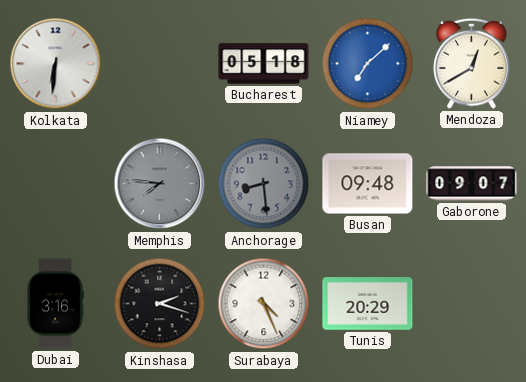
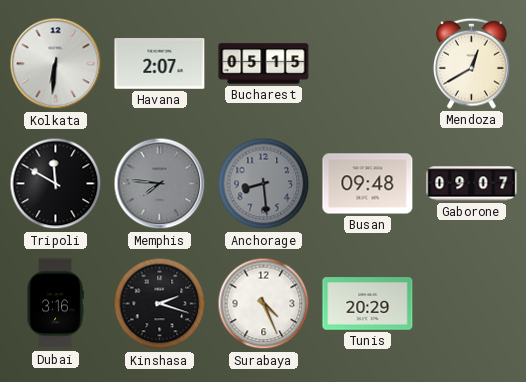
Havana: none -> 2:07 (160, 64)
Bucharest: 05:18 -> 05:15 (264, 64)
Niamey: 7:08 -> none (368, 64)
Tripoli: none -> 11:50 (56, 184)
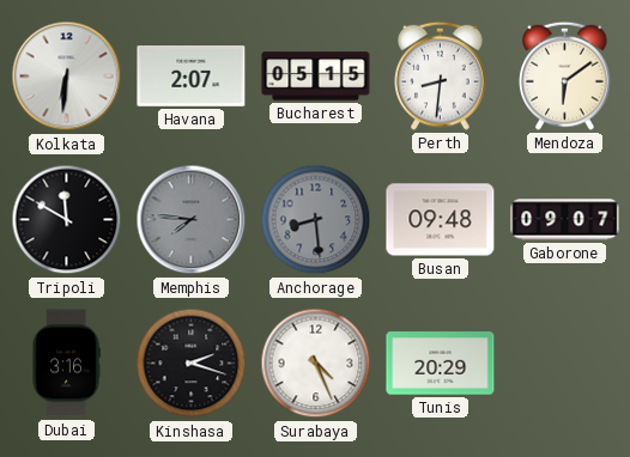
Perth: none -> 8:31 (441, 75)
Mendoza: 12:40 -> 6:09 (565, 75)
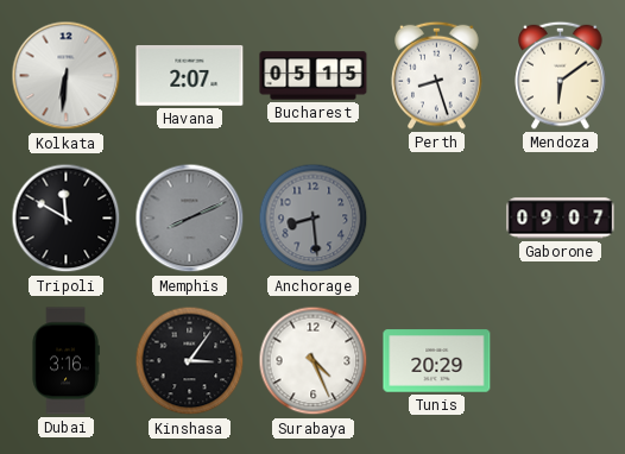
Perth: 8:31 -> 8:27 (437, 75)
Memphis: 7:46 -> 8:11 (190, 219)
Busan: 09:48 -> none (441, 220)
Kinshasa: 2:18 -> 3:06 (190, 361)
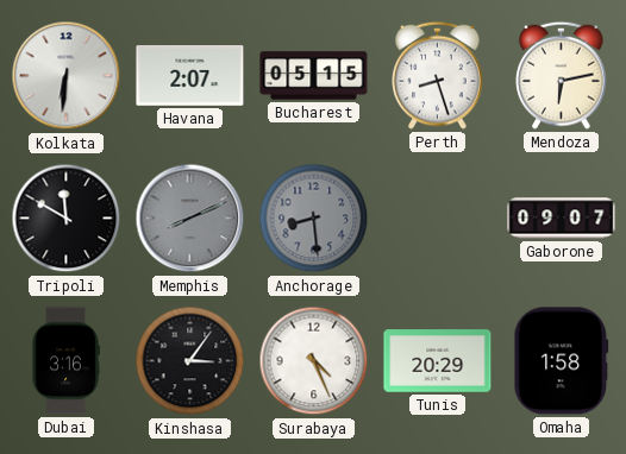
Mendoza: 6:09 -> 6:13 (562, 75)
Omaha: none -> 1:58 (562, 361)
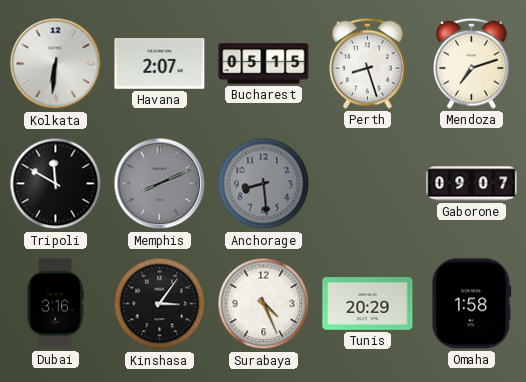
Mendoza: 6:13 -> 7:12 (472, 63)
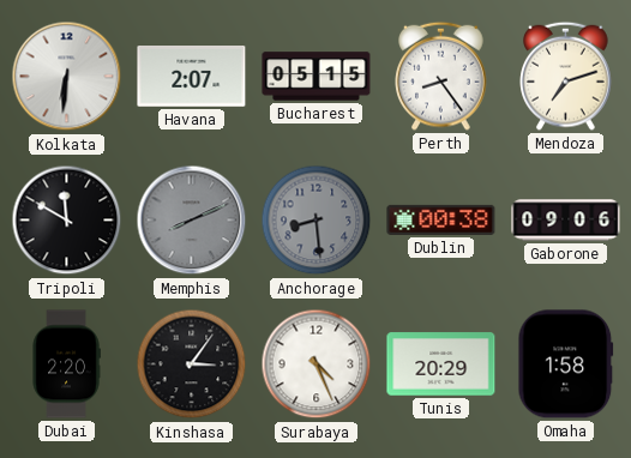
Perth: 8:27 -> 8:24 (441, 76)
Dublin: none -> 00:38 (441, 219)
Gaborone: 09:07 -> 09:06 (566, 221)
Dubai: 3:16 -> 2:20 (66, 364)
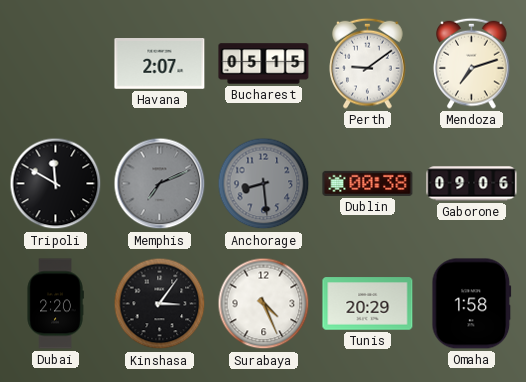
Kolkata: 6:31 -> none (67, 77)
Perth: 8:24 -> 9:09 (368, 63)
Memphis: 8:11 -> 7:11 (160, 184)
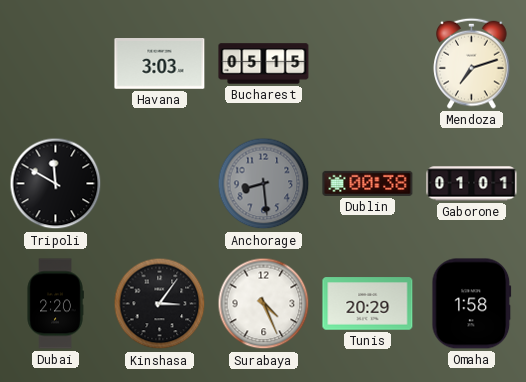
Havana: 2:07 -> 3:03 (160, 64)
Perth: 9:09 -> none (368, 63)
Memphis: 7:11 -> none (160, 184)
Gaborone: 09:06 -> 01:01 (472, 184)
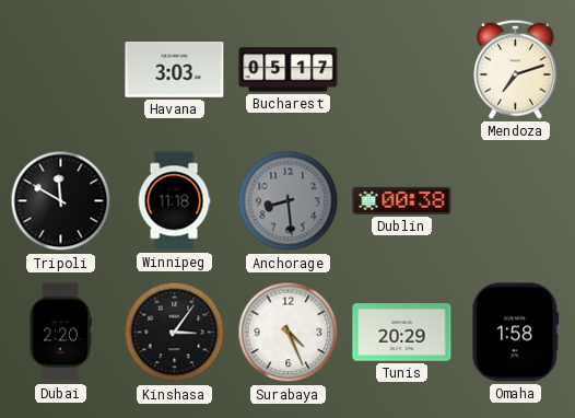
Bucharest: 05:15 -> 05:17 (289, 70)
Winnipeg: none -> 11:18 (174, 201)
Gaborone: 01:01 -> none (472, 184)
